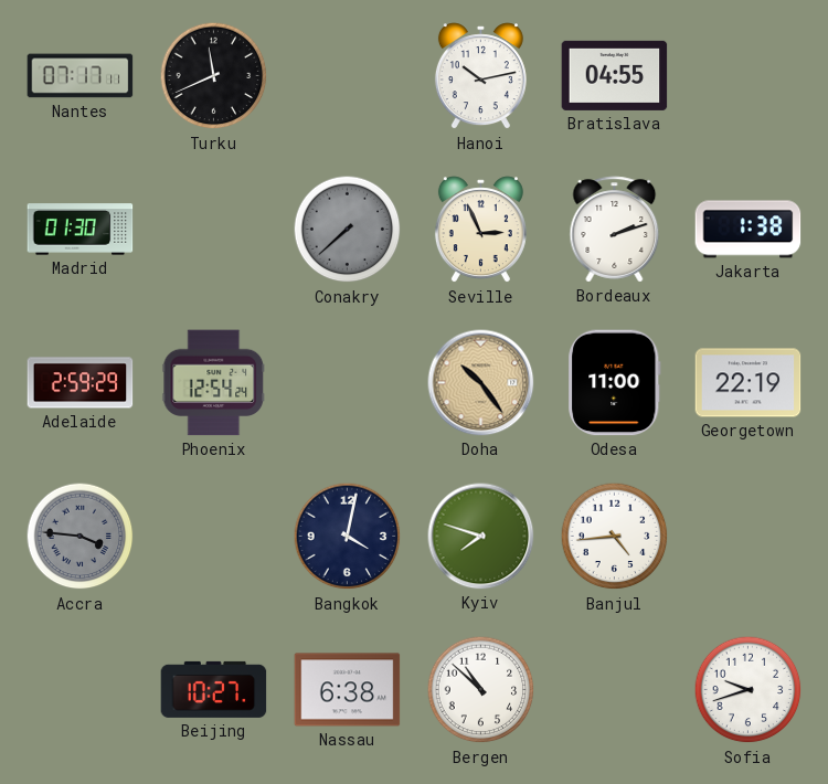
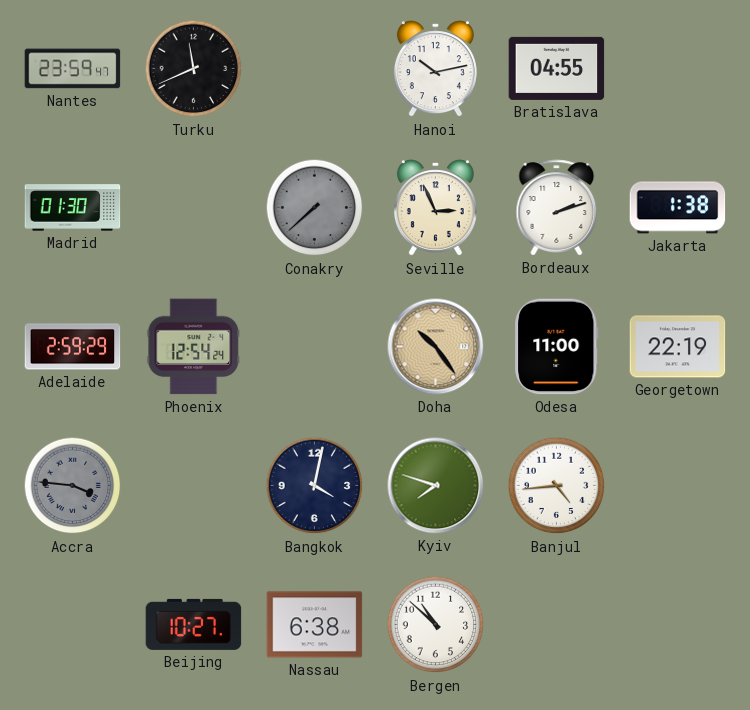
Nantes: 07:17 -> 23:59 (73, 69)
Sofia: 9:42 -> none (749, 690)
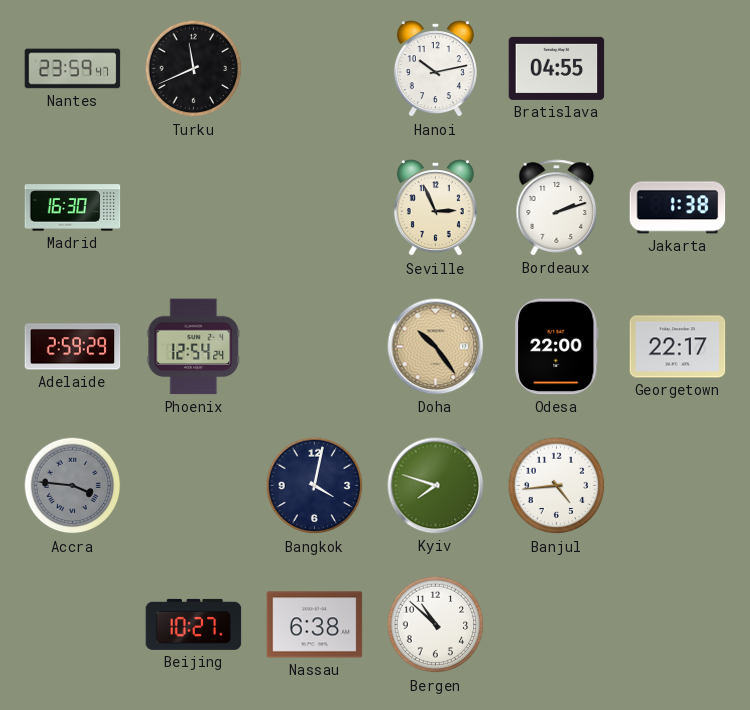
Madrid: 01:30 -> 16:30 (73, 208)
Conakry: 7:38 -> none (315, 208)
Odesa: 11:00 -> 22:00 (557, 347)
Georgetown: 22:19 -> 22:17 (678, 347)
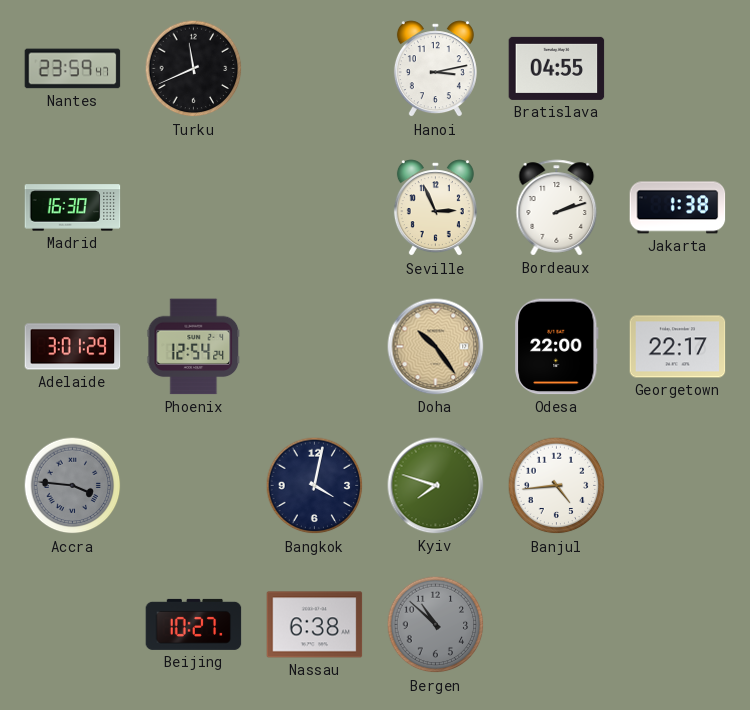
Hanoi: 10:13 -> 3:13 (435, 69)
Adelaide: 2:59 -> 3:01 (73, 347)
Bergen dial: white -> grey (436, 625)
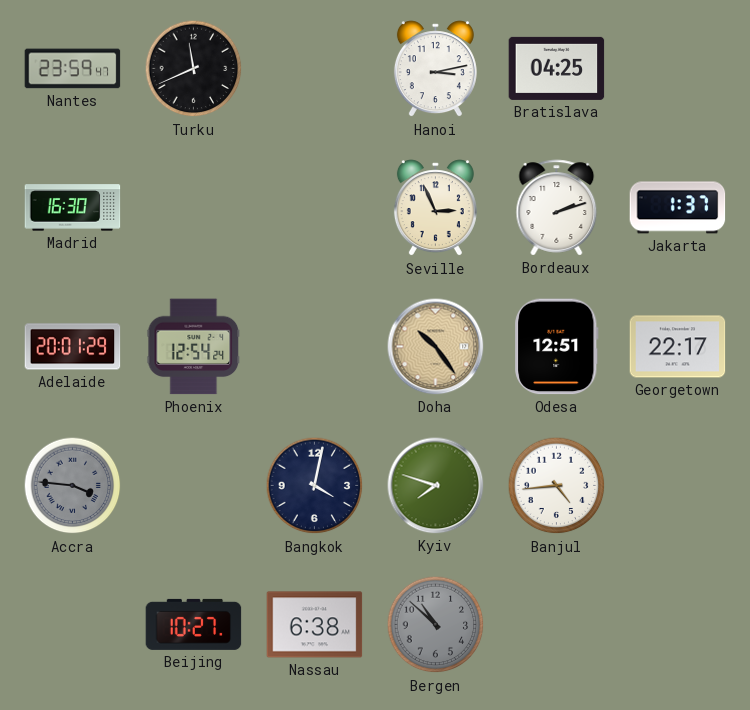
Bratislava: 04:55 -> 04:25 (557, 68)
Jakarta: 1:38 -> 1:37 (678, 208)
Adelaide: 3:01 -> 20:01 (73, 347)
Odesa: 22:00 -> 12:51 (557, 347)
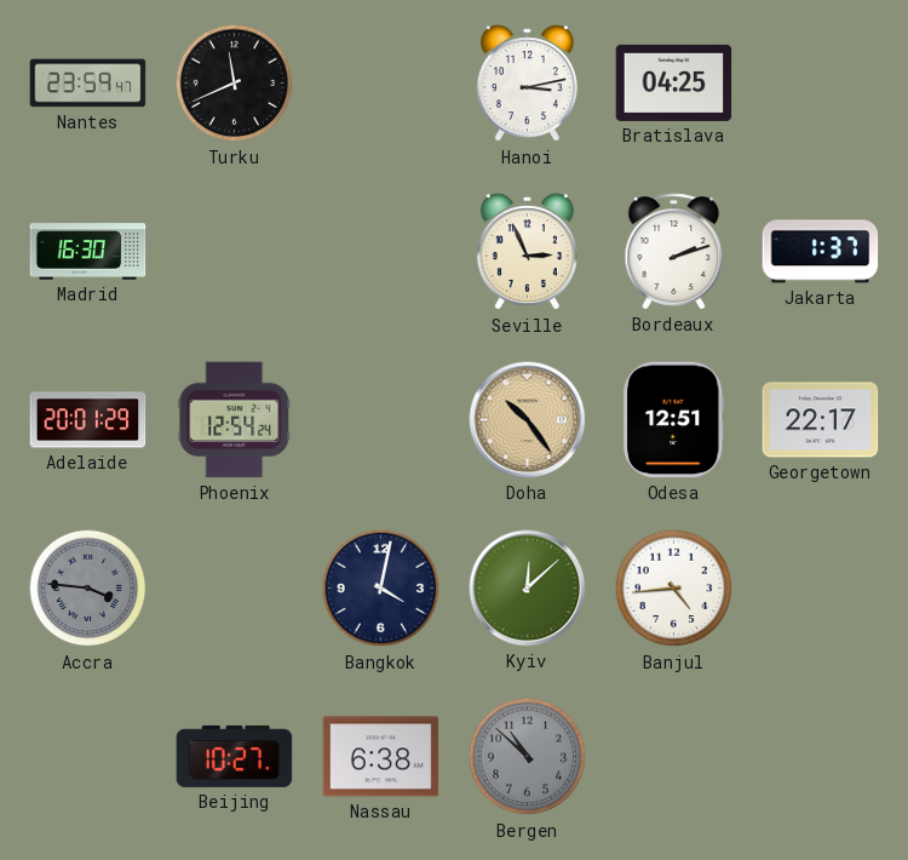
Kyiv: 7:48 -> 12:08 (528, 589)
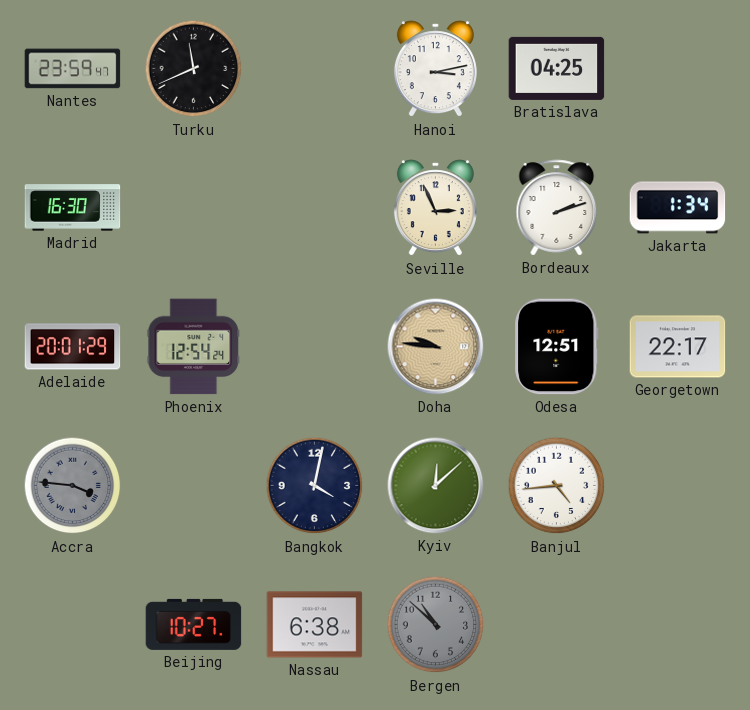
Jakarta: 1:37 -> 1:34 (678, 208)
Doha: 10:24 -> 9:46 (436, 347)
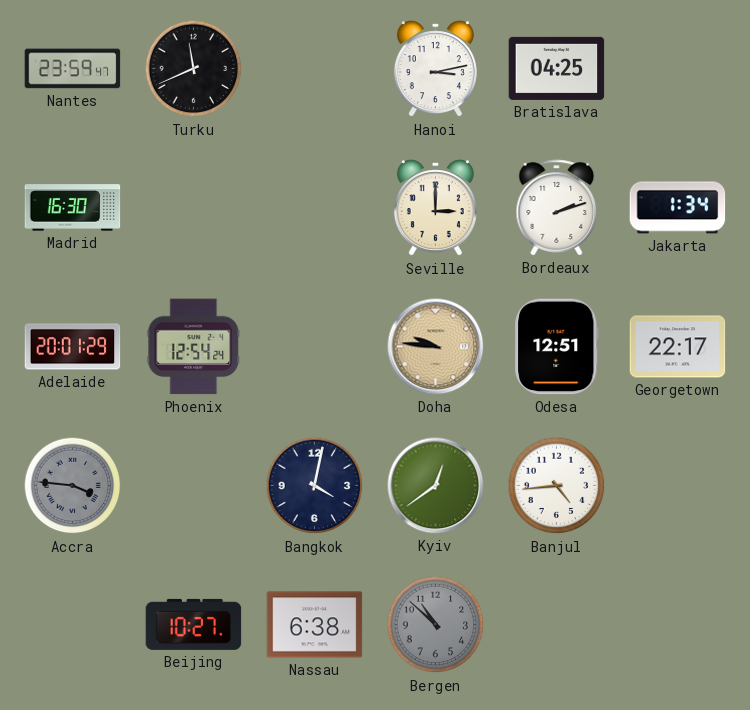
Seville: 2:56 -> 3:00 (435, 208)
Kyiv: 12:08 -> 12:39 (436, 486)
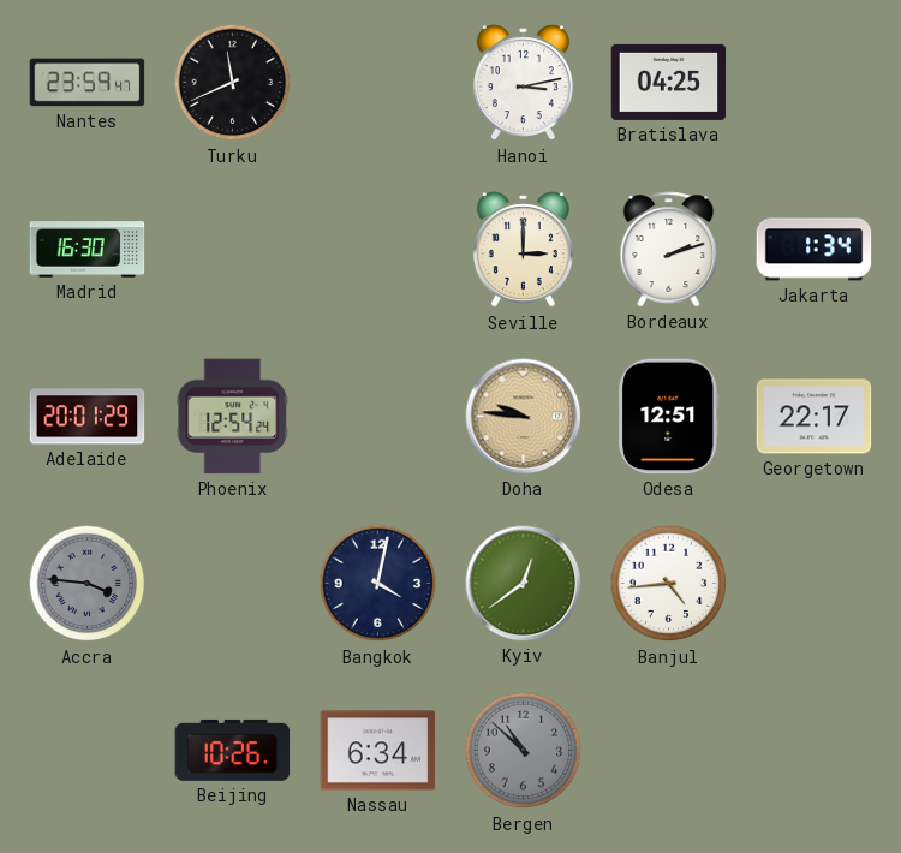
Beijing: 10:27 -> 10:26 (233, 750)
Nassau: 6:38 -> 6:34 (378, 751)
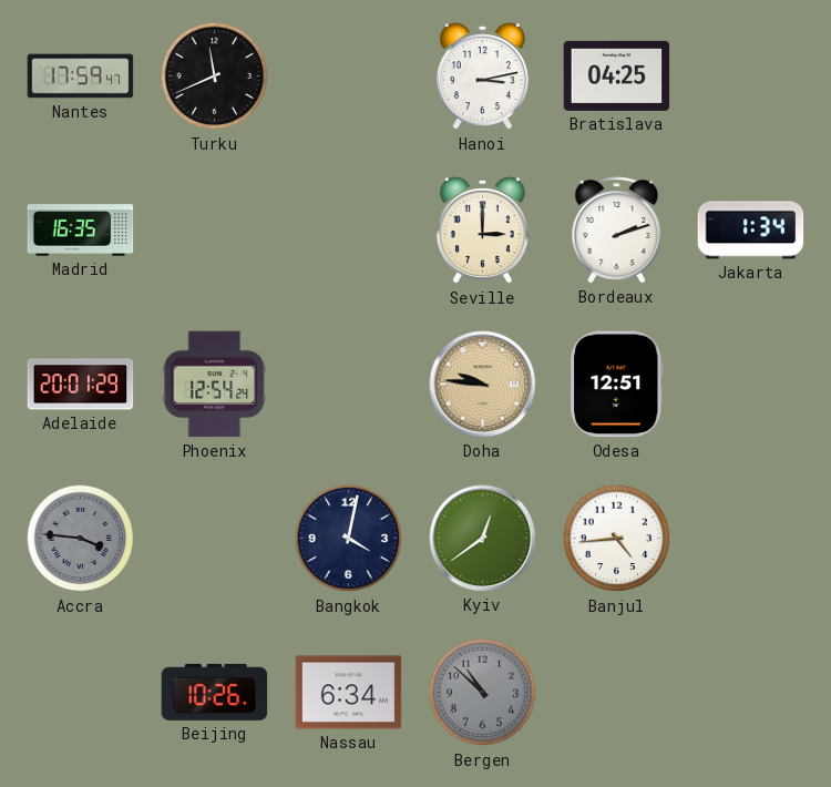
Nantes: 23:59 -> 17:59 (81, 76)
Madrid: 16:30 -> 16:35 (81, 231)
Georgetown: 22:17 -> none (815, 417)
